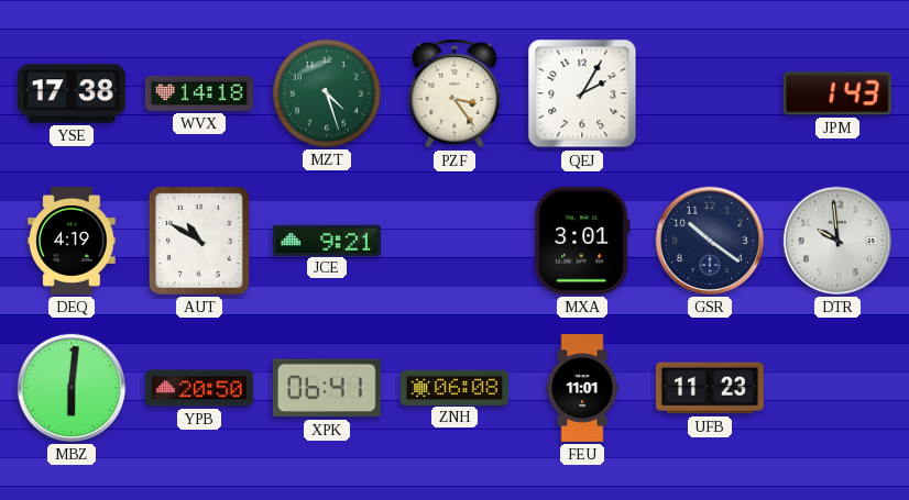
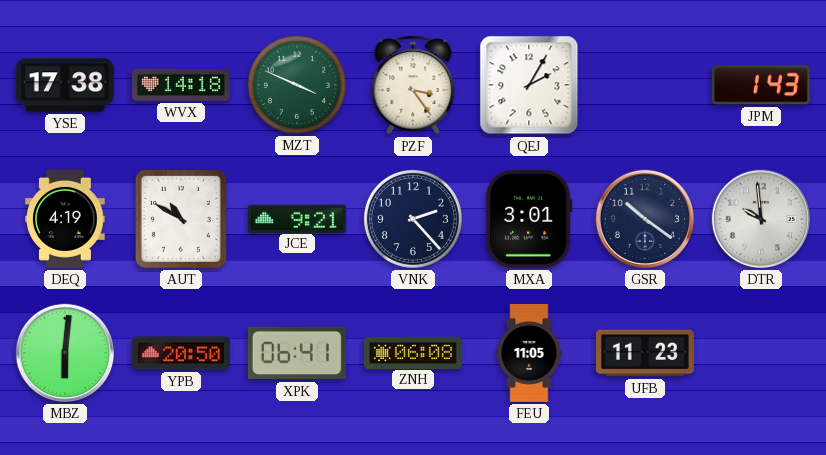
MZT: 4:27 -> 3:49 (297, 85)
VNK: none -> 2:23 (413, 219)
FEU: 11:01 -> 11:05 (529, 353)
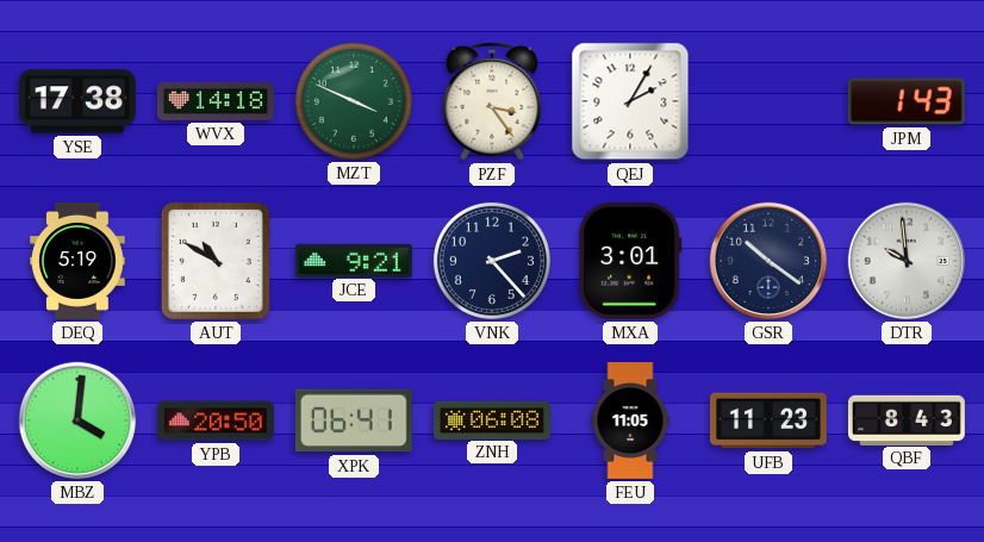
DEQ: 4:19 -> 5:19 (77, 261)
MBZ: 6:01 -> 4:01 (77, 420)
QBF: none -> 8:43 (907, 419)
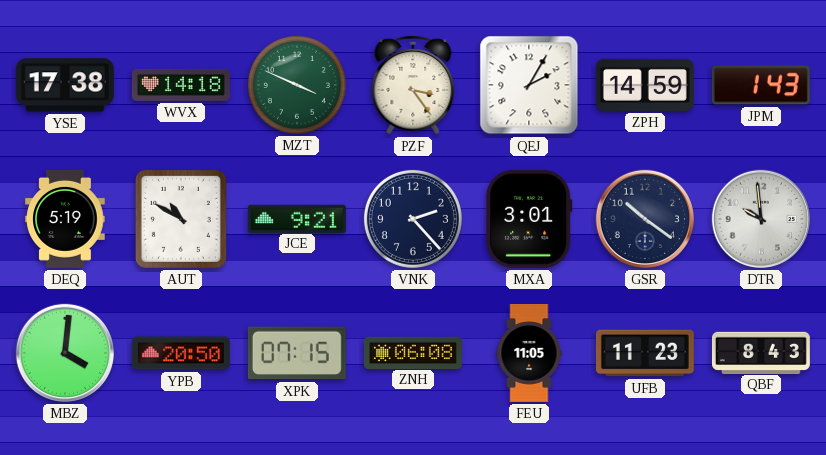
ZPH: none -> 14:59 (645, 85)
XPK: 06:41 -> 07:15 (297, 353)
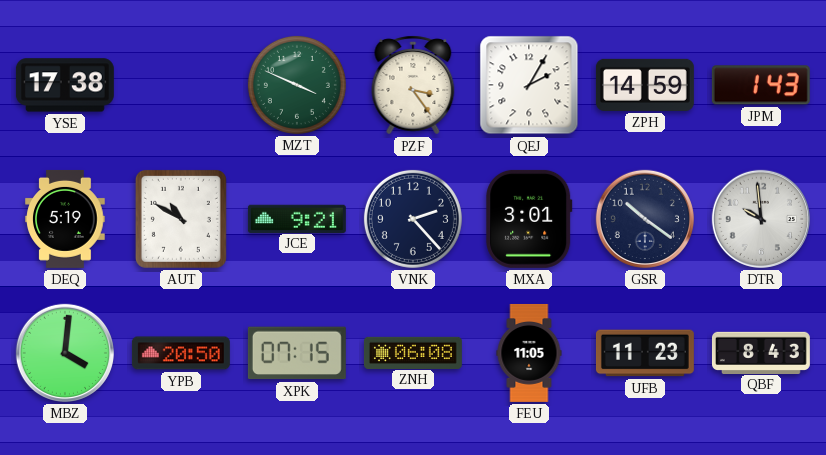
WVX: 14:18 -> none (181, 85)
